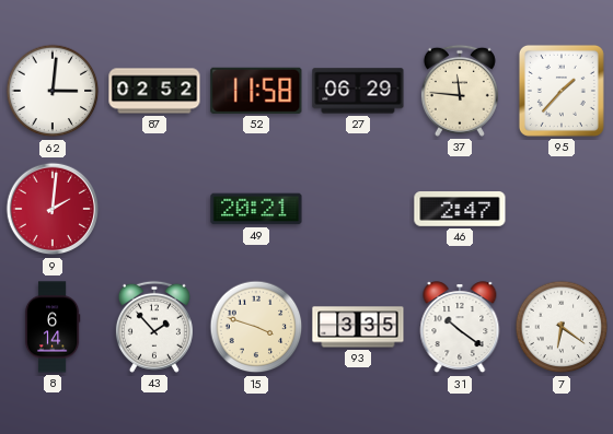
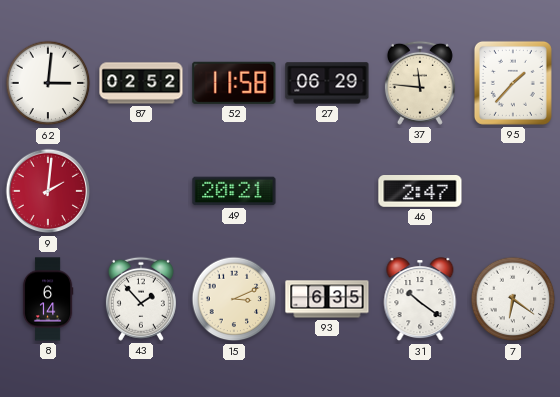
15: 3:48 -> 3:11 (234, 299)
93: 3:35 -> 6:35 (327, 299)
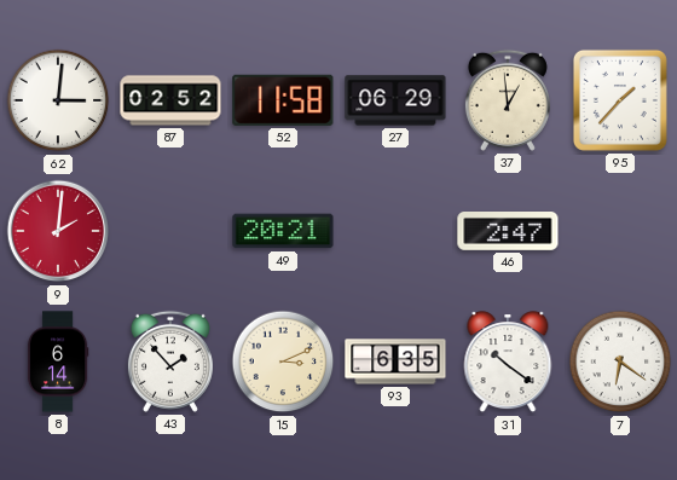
37: 11:46 -> 12:59 (508, 100)
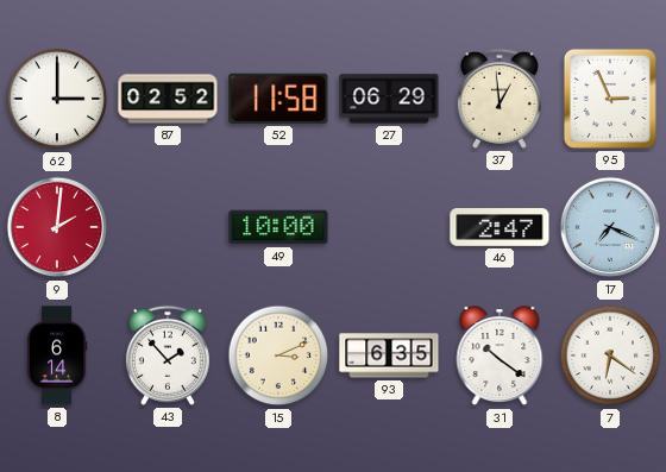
62: 3:01 -> 3:00 (57, 99)
95: 1:37 -> 2:56 (610, 99)
49: 20:21 -> 10:00 (278, 227)
17: none -> 7:19 (610, 227)
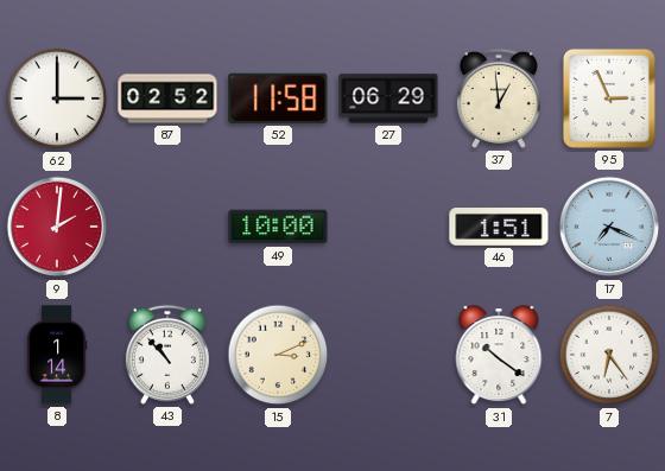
46: 2:47 -> 1:51 (499, 228)
8: 6:14 -> 1:14 (57, 355)
43: 1:53 -> 10:53 (167, 355)
93: 6:35 -> none (389, 355)
7: 6:21 -> 6:24 (609, 355)
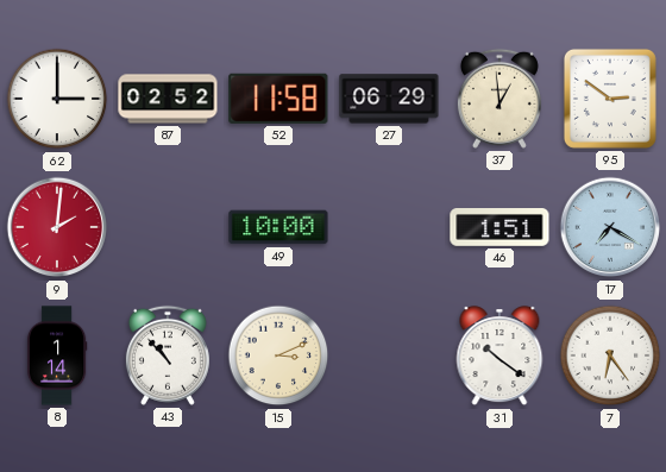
95: 2:56 -> 2:51 (610, 99)
17: 7:19 -> 7:20 (610, 227)
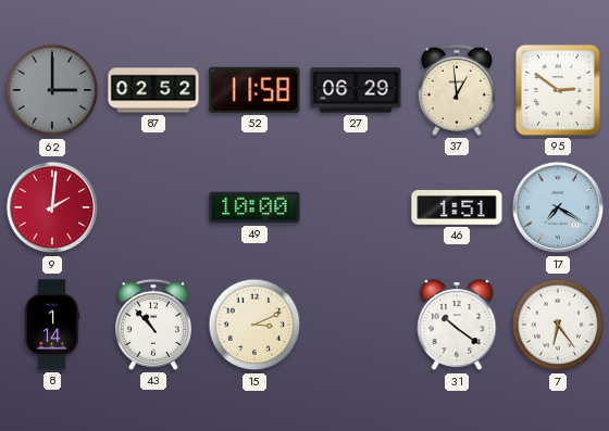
62 dial: white -> grey (52, 90)
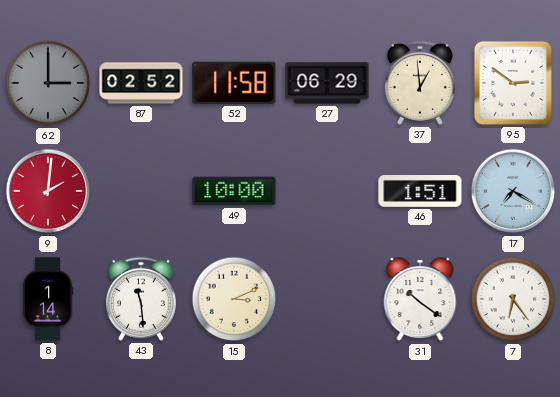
43: 10:53 -> 11:29 (141, 299)
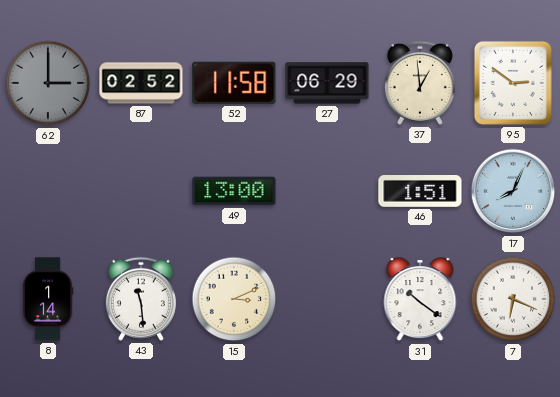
9: 2:01 -> none (48, 191)
49: 10:00 -> 13:00 (234, 191)
17: 7:20 -> 8:04 (513, 191)
7: 6:24 -> 6:19 (513, 299)
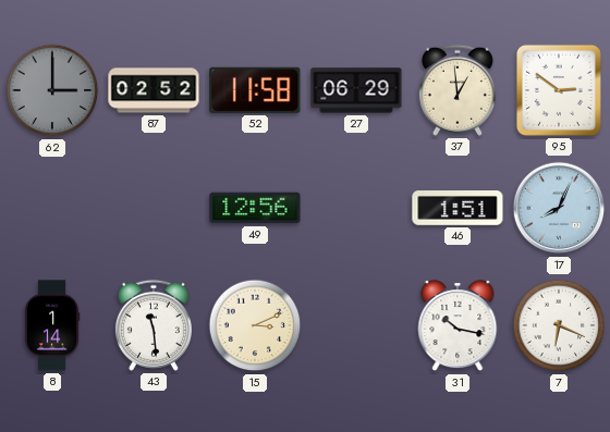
49: 13:00 -> 12:56 (255, 208)
31: 10:21 -> 10:17 (457, 326)
